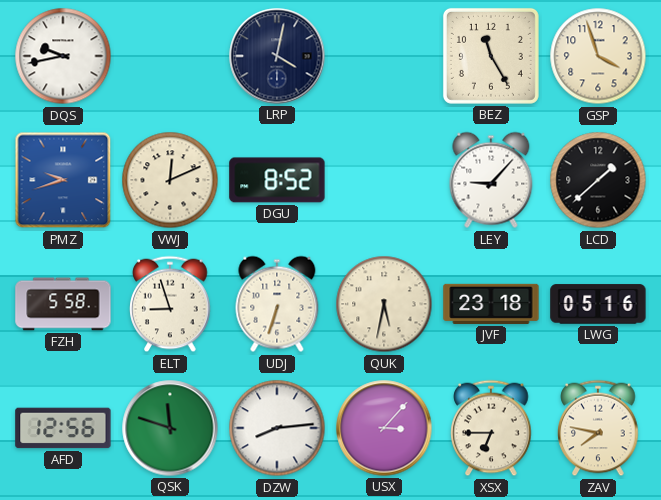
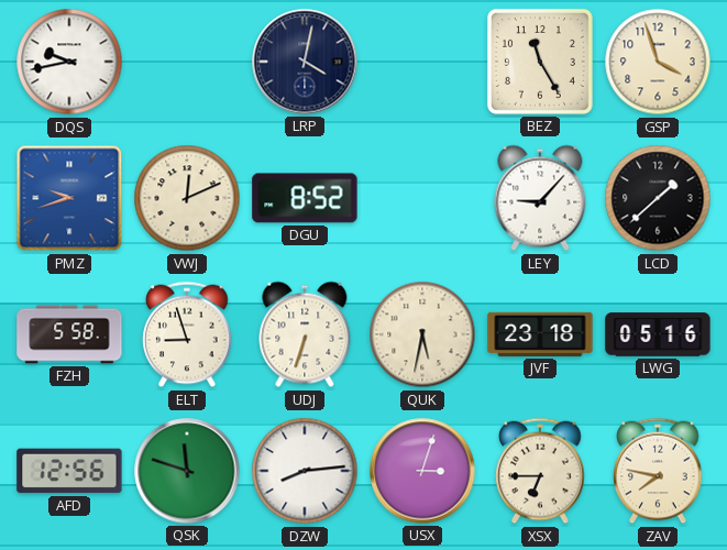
USX: 3:07 -> 3:03 (422, 471)
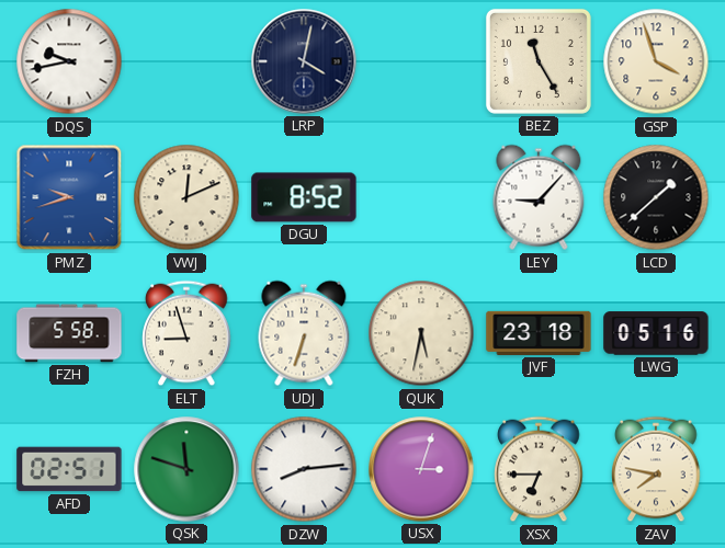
AFD: 12:56 -> 02:51 (69, 469)
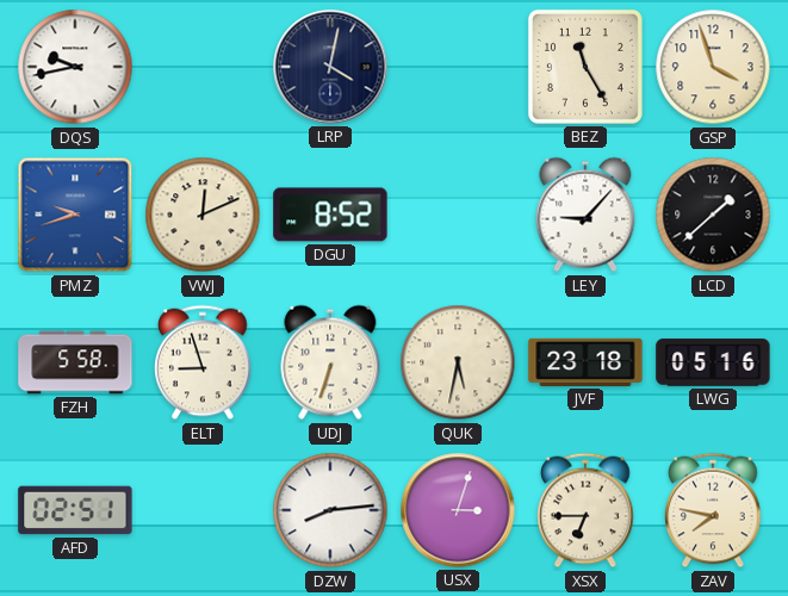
QSK: 11:48 -> none (186, 469)
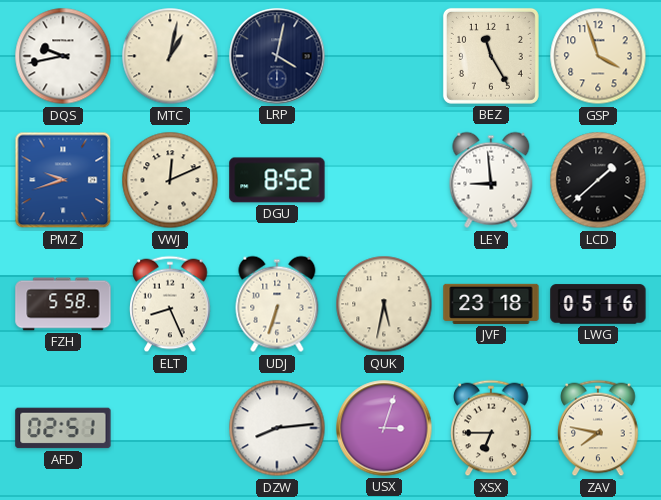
MTC: none -> 1:02 (170, 56)
LEY: 9:07 -> 8:59 (491, 180)
ELT: 8:57 -> 8:26 (170, 304)
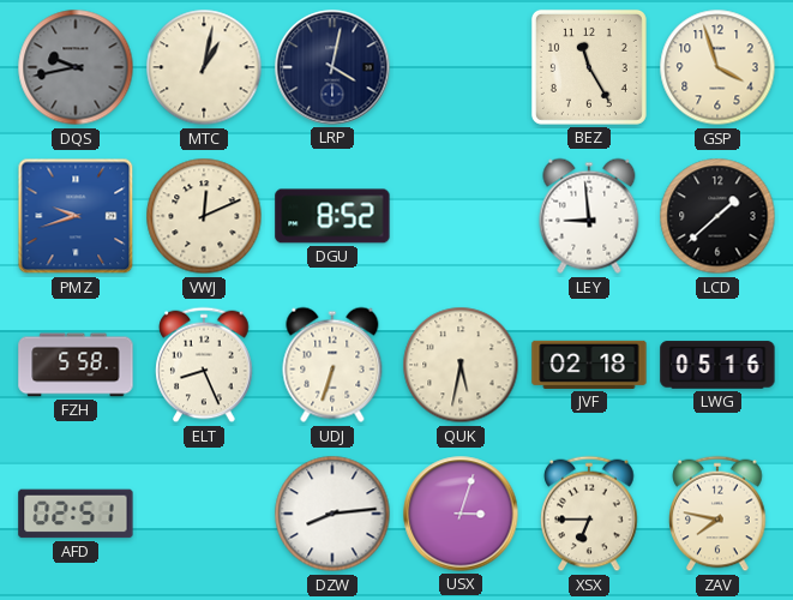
DQS dial: white -> grey (76, 67)
JVF: 23:18 -> 02:18 (589, 365)
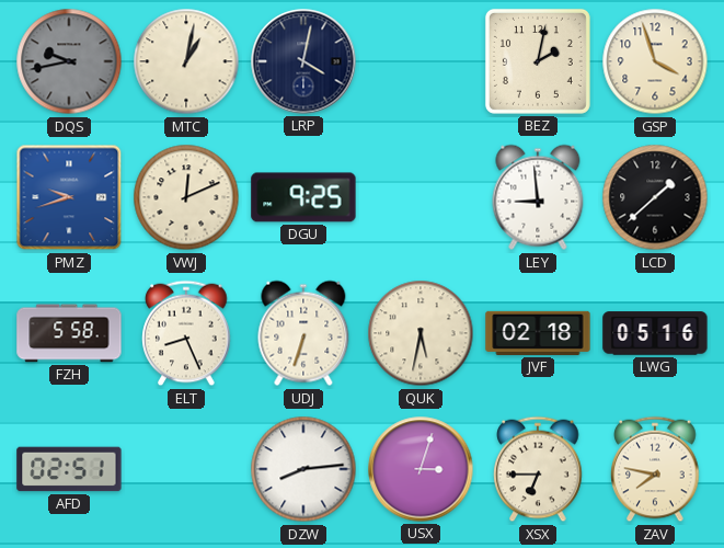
BEZ: 11:25 -> 2:02 (538, 61)
DGU: 8:52 -> 9:25 (303, 197)
